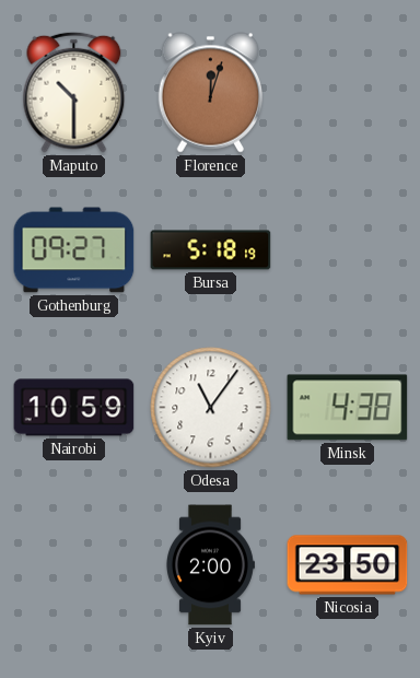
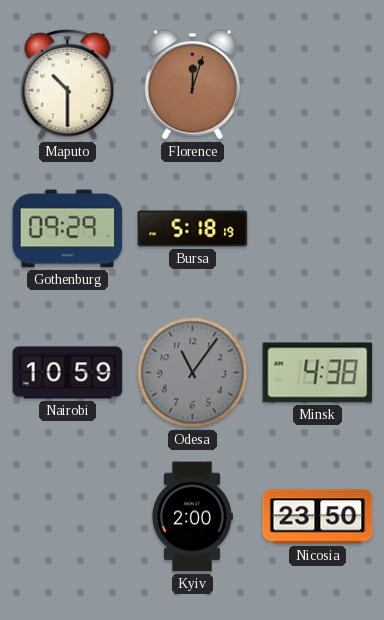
Gothenburg: 09:27 -> 09:29 (68, 229)
Odesa dial: white -> grey (193, 373)
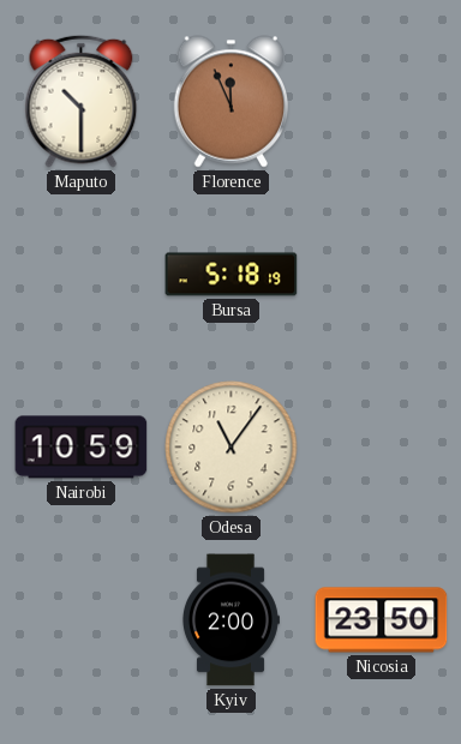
Florence: 12:03 -> 11:56 (230, 102)
Gothenburg: 09:29 -> none (68, 229)
Odesa dial: grey -> cream (232, 448)
Minsk: 4:38 -> none (318, 373)
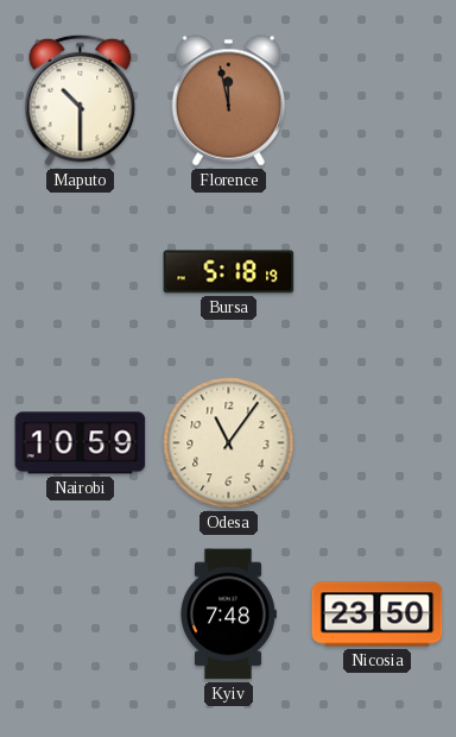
Florence: 11:56 -> 11:58 (228, 101)
Kyiv: 2:00 -> 7:48 (229, 615)
